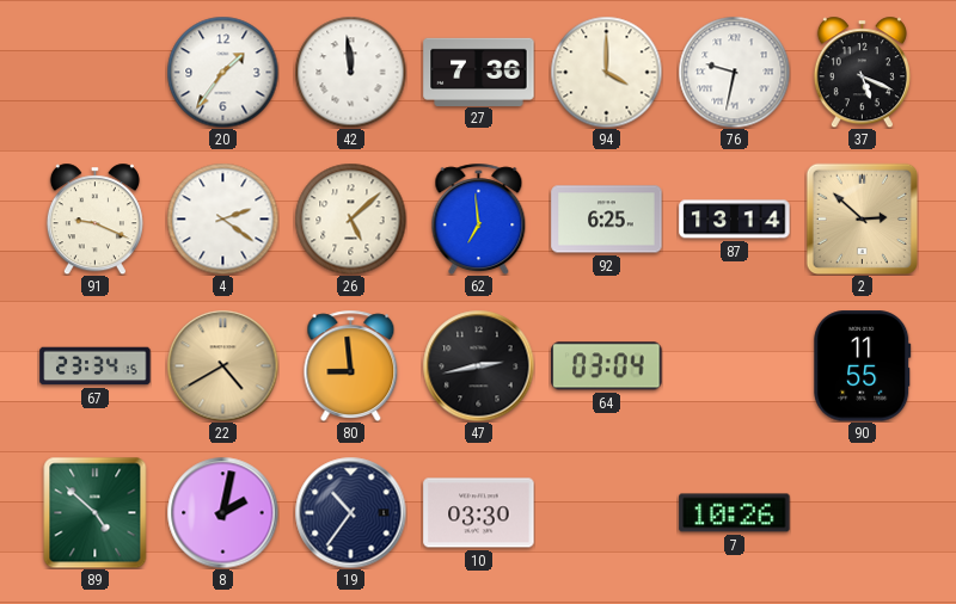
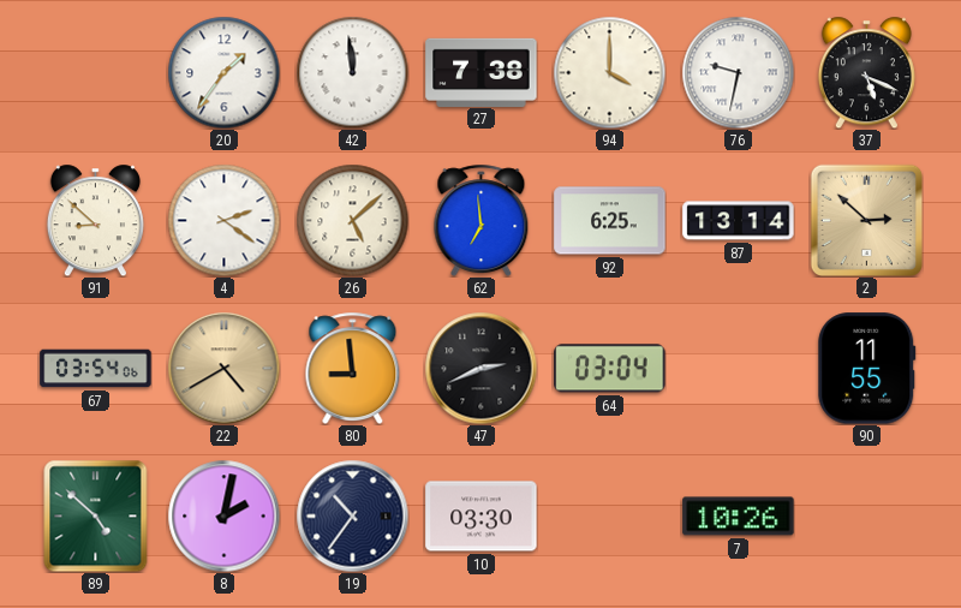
27: 7:36 -> 7:38 (482, 72)
91: 9:19 -> 8:52 (95, 220)
67: 23:34 -> 03:54 (96, 369)
47: 2:43 -> 2:41 (480, 368)
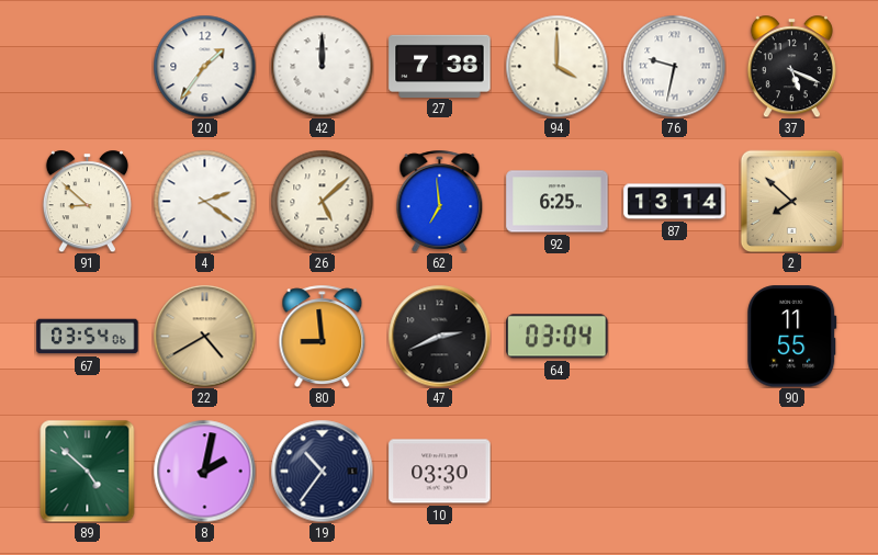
42: 11:59 -> 12:00 (322, 66)
2: 2:52 -> 7:52 (791, 201)
7: 10:26 -> none (739, 517)
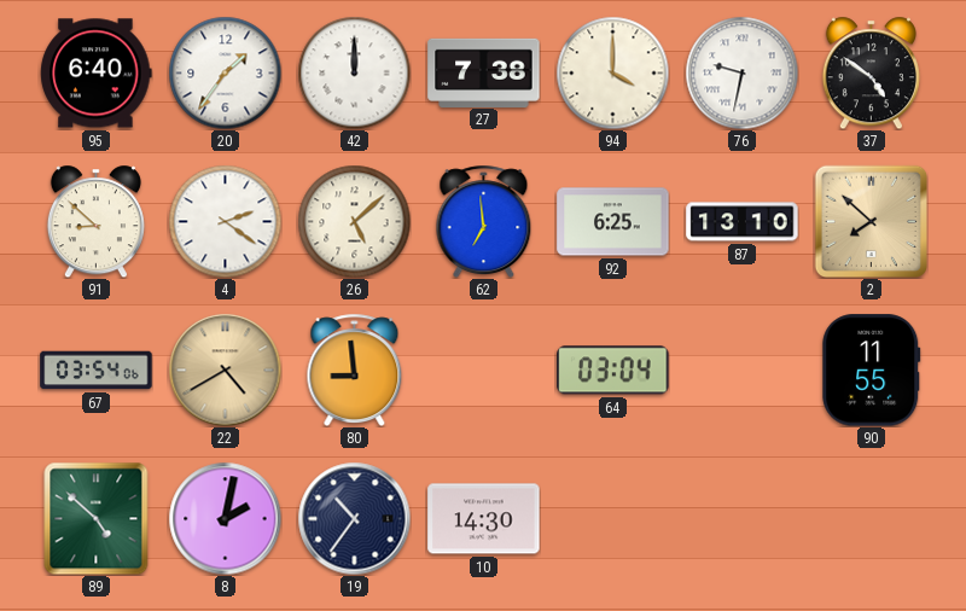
95: none -> 6:40 (97, 74)
37: 5:19 -> 4:51 (871, 72)
87: 13:14 -> 13:10 (743, 222)
47: 2:41 -> none (439, 336)
10: 03:30 -> 14:30 (484, 519)
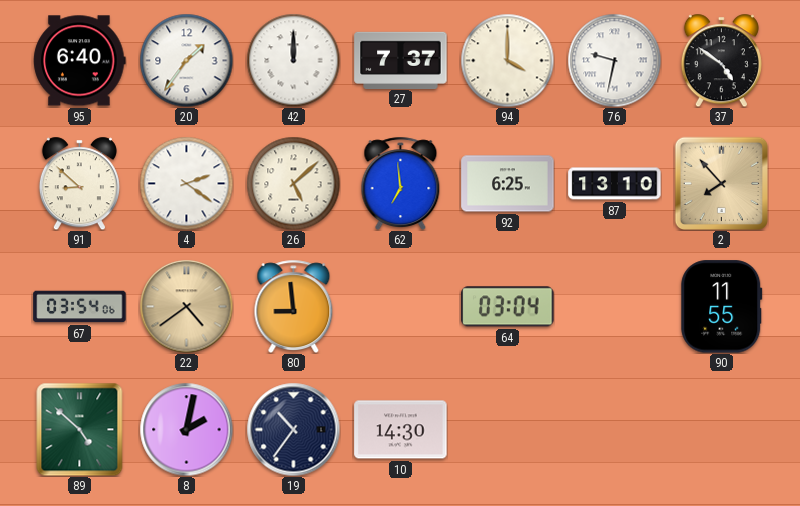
27: 7:38 -> 7:37 (401, 60)
2: 7:52 -> 7:53 (721, 183)
22: 4:40 -> 4:39 (186, 306)
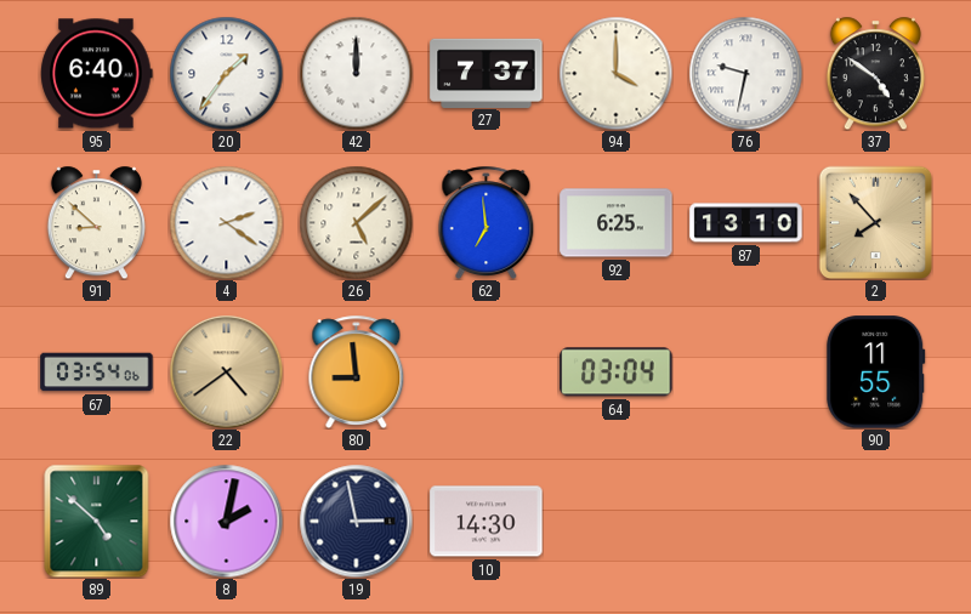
19: 10:36 -> 2:58 (356, 521)
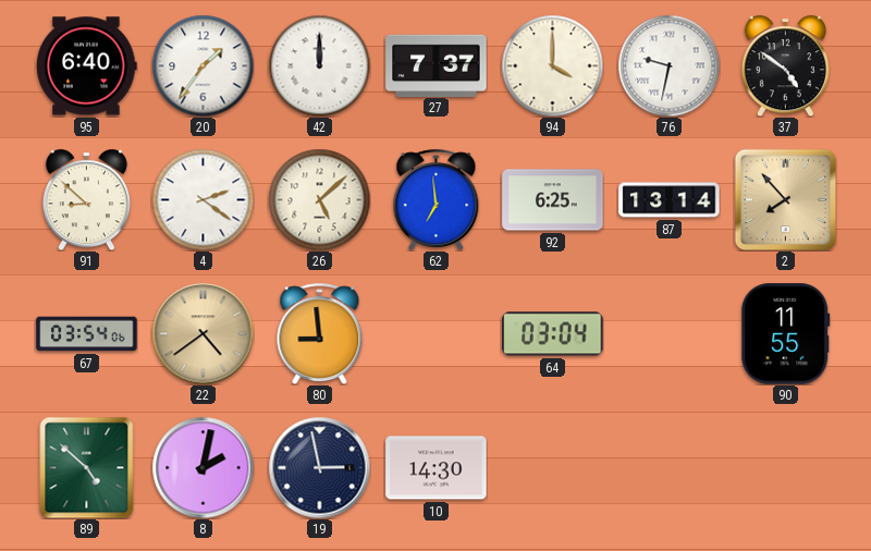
87: 13:10 -> 13:14 (670, 200)
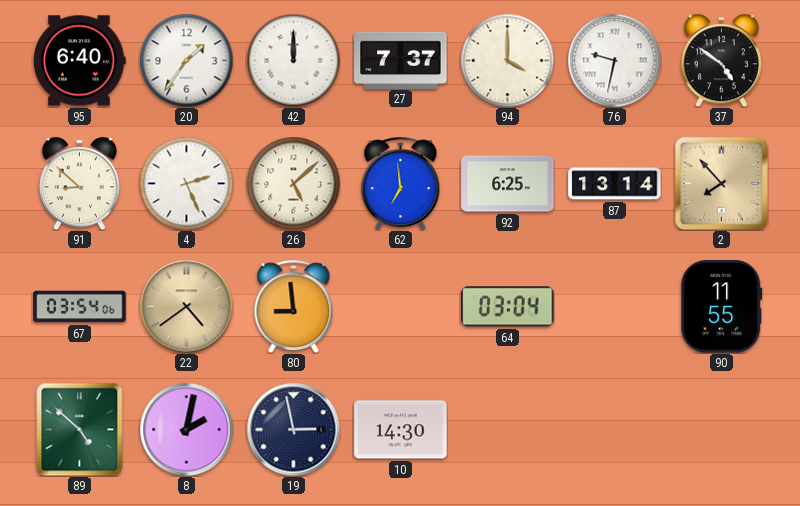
4: 2:21 -> 2:26 (186, 183)
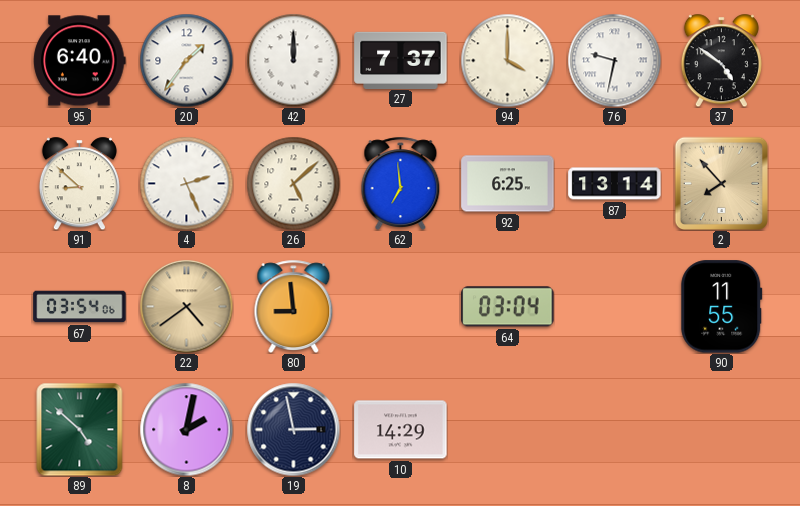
10: 14:30 -> 14:29 (401, 430)
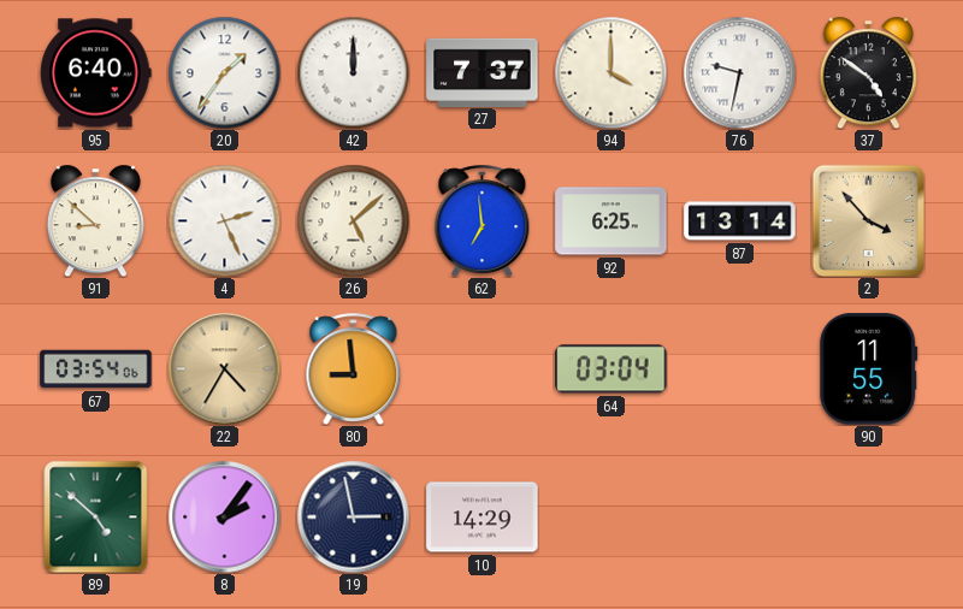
2: 7:53 -> 3:53 (868, 220)
22: 4:39 -> 4:35 (224, 368)
8: 2:02 -> 2:06 (224, 516)
